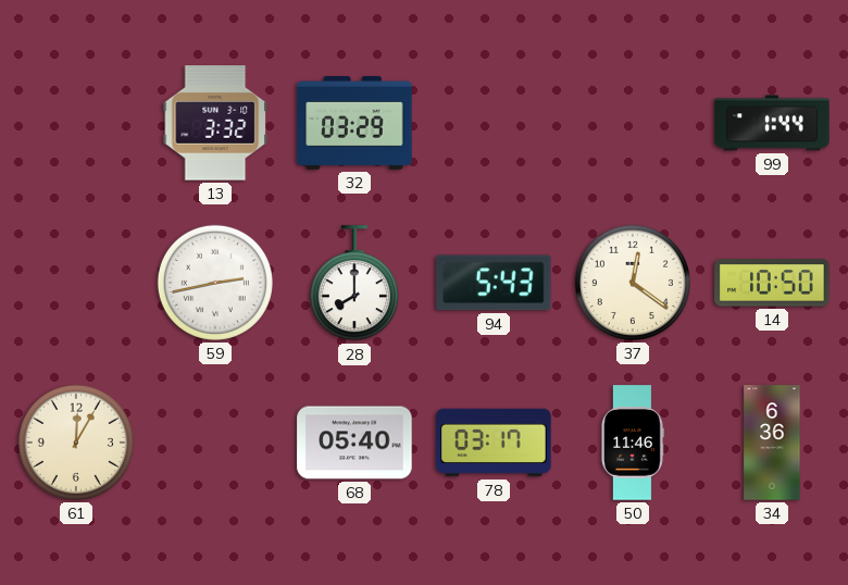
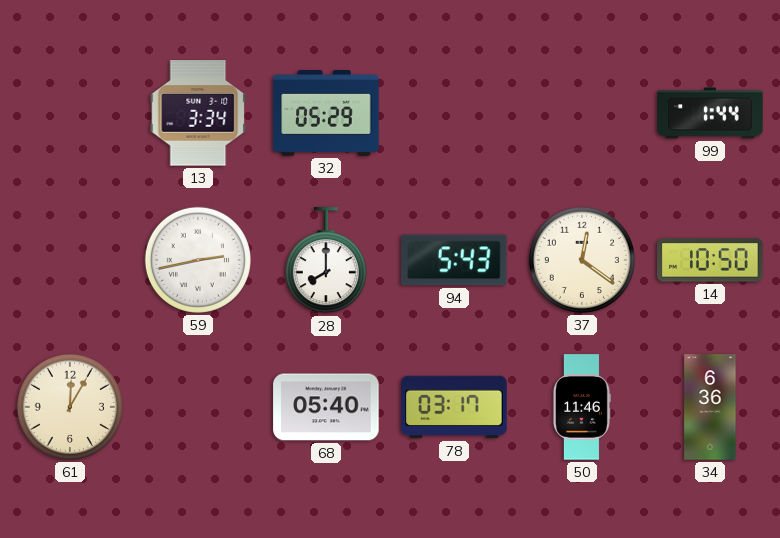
13: 3:32 -> 3:34 (198, 113)
32: 03:29 -> 05:29 (326, 114)
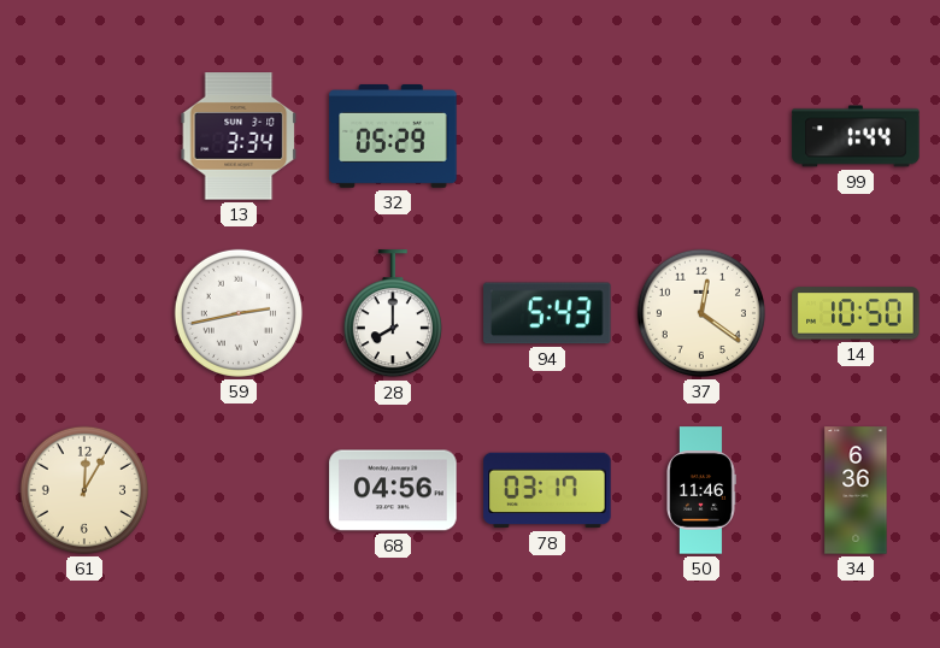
68: 05:40 -> 04:56 (393, 490)
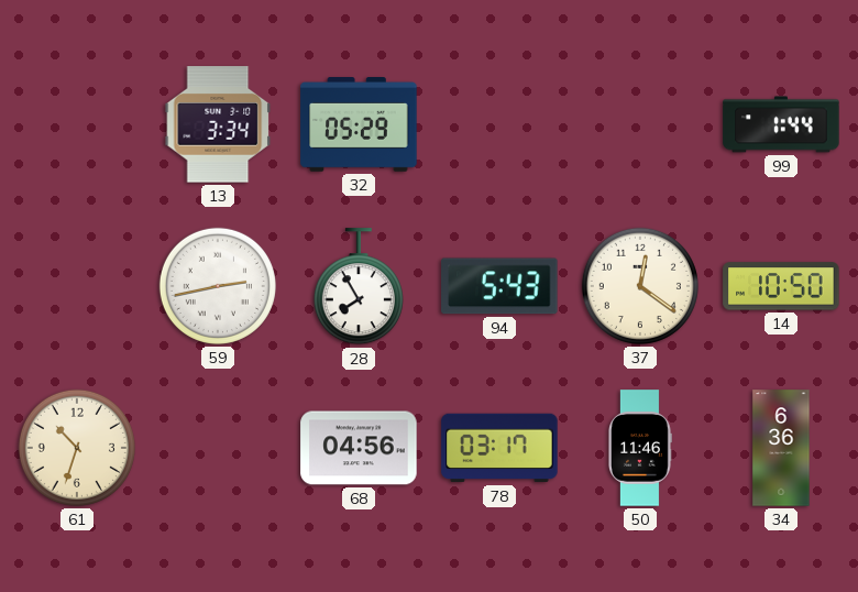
28: 8:00 -> 7:55 (359, 287)
61: 12:05 -> 10:33 (77, 448)
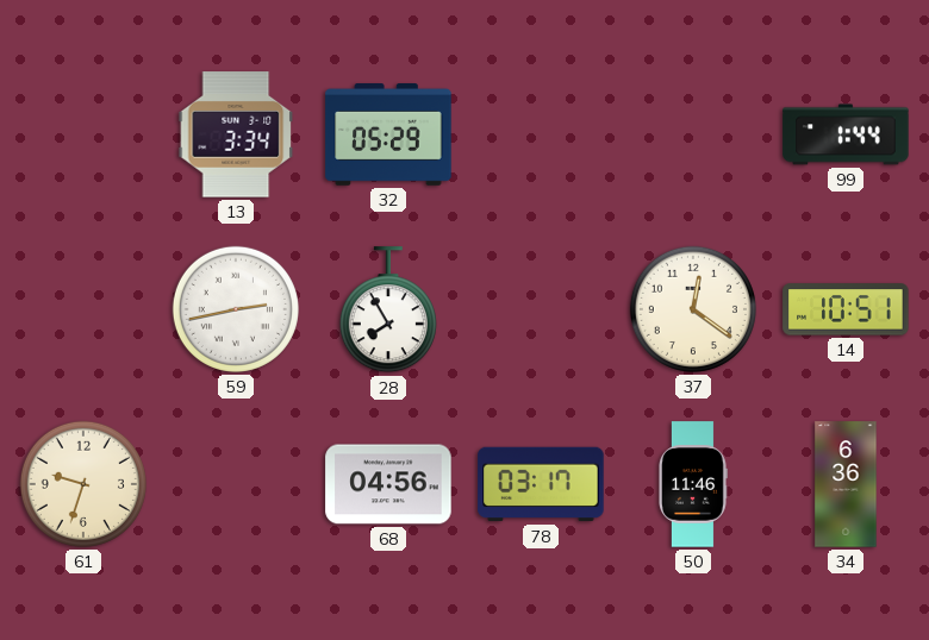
94: 5:43 -> none (499, 286)
14: 10:50 -> 10:51 (846, 309)
61: 10:33 -> 9:33 (83, 484)
